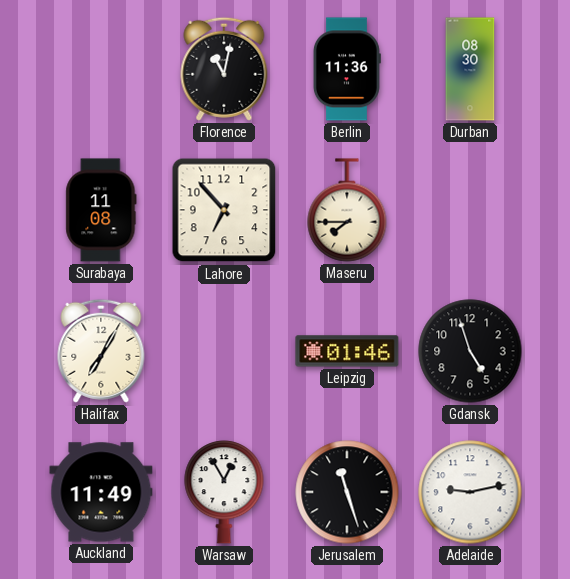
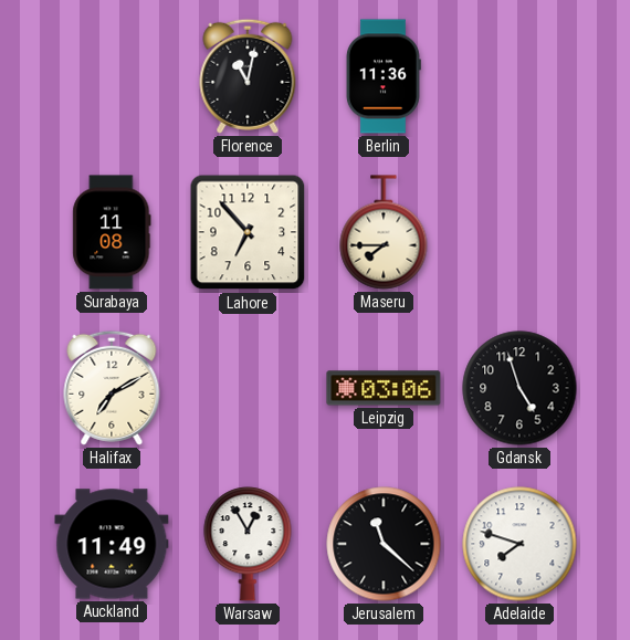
Durban: 08:30 -> none (470, 69)
Halifax: 7:05 -> 7:10 (112, 388)
Leipzig: 01:46 -> 03:06 (384, 388)
Jerusalem: 11:27 -> 11:22 (384, 544)
Adelaide: 9:13 -> 7:48 (519, 544)
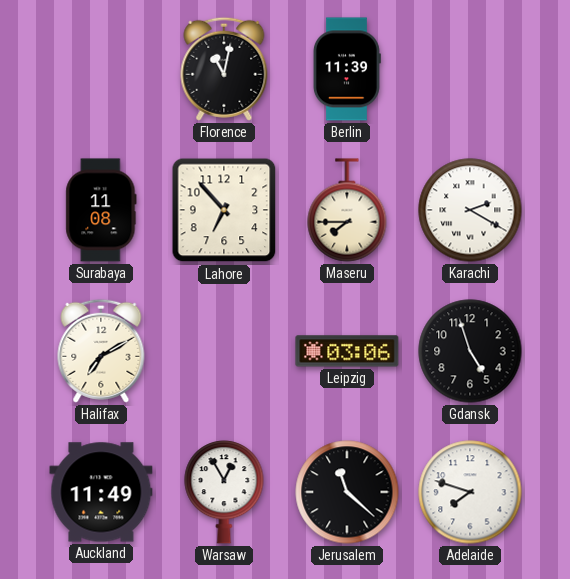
Berlin: 11:36 -> 11:39 (347, 69)
Karachi: none -> 2:20 (470, 210)
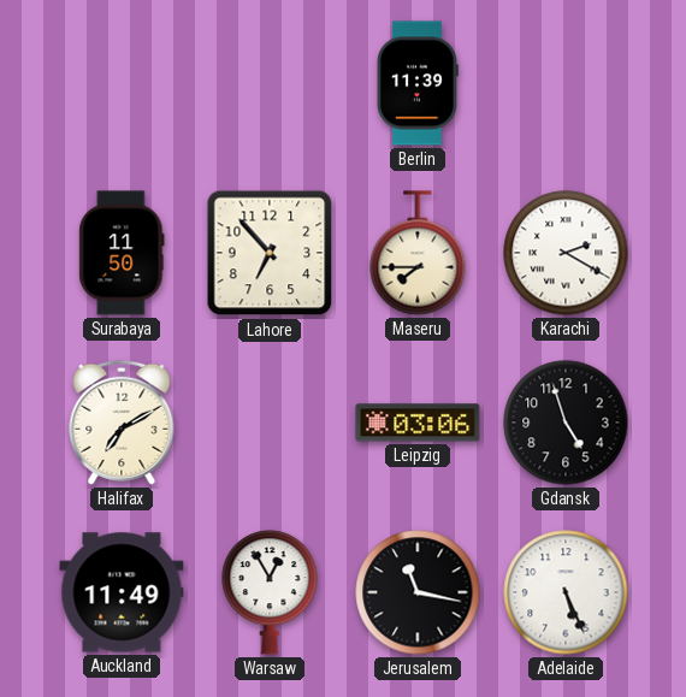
Florence: 11:02 -> none (224, 69)
Surabaya: 11:08 -> 11:50 (122, 253)
Jerusalem: 11:22 -> 11:17 (418, 592)
Adelaide: 7:48 -> 5:26 (566, 592)
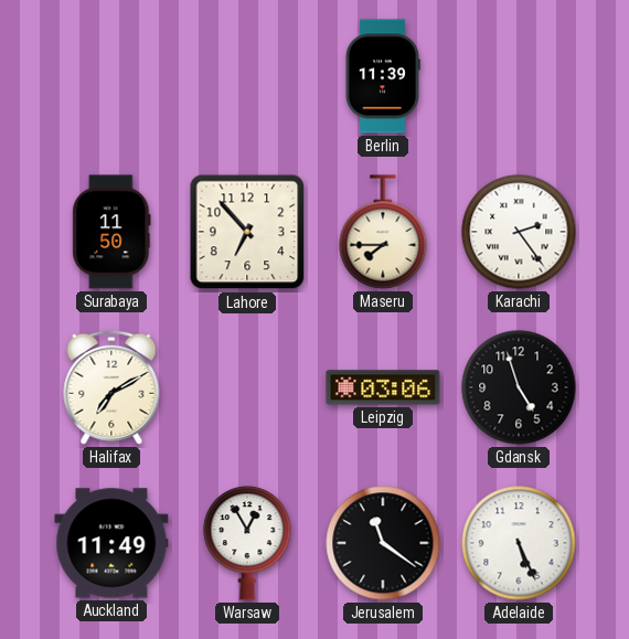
Karachi: 2:20 -> 2:24 (519, 232)
Jerusalem: 11:17 -> 11:21 (383, 543)
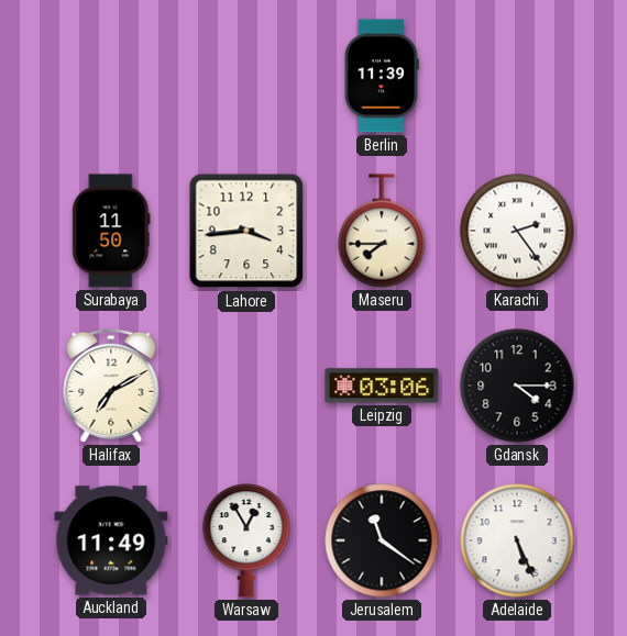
Lahore: 6:53 -> 3:44 (246, 231)
Gdansk: 4:57 -> 4:15 (517, 386)
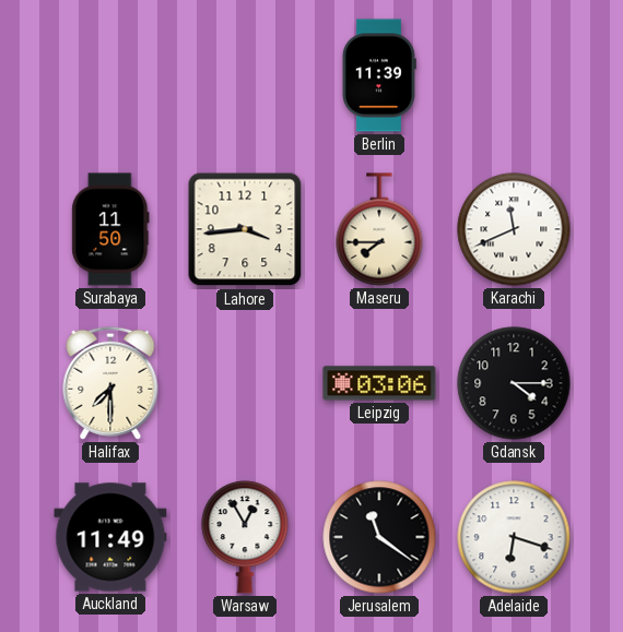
Karachi: 2:24 -> 11:41 (514, 229)
Halifax: 7:10 -> 7:30 (110, 383)
Adelaide: 5:26 -> 6:18 (514, 537)
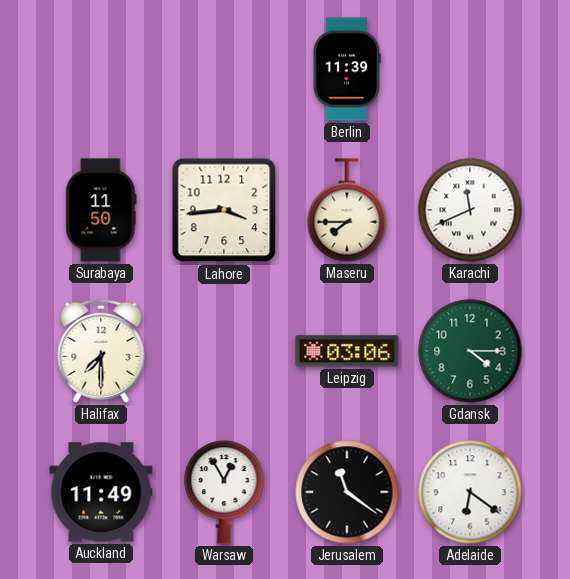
Gdansk dial: black -> green (470, 351)
Adelaide: 6:18 -> 6:21 (470, 492)
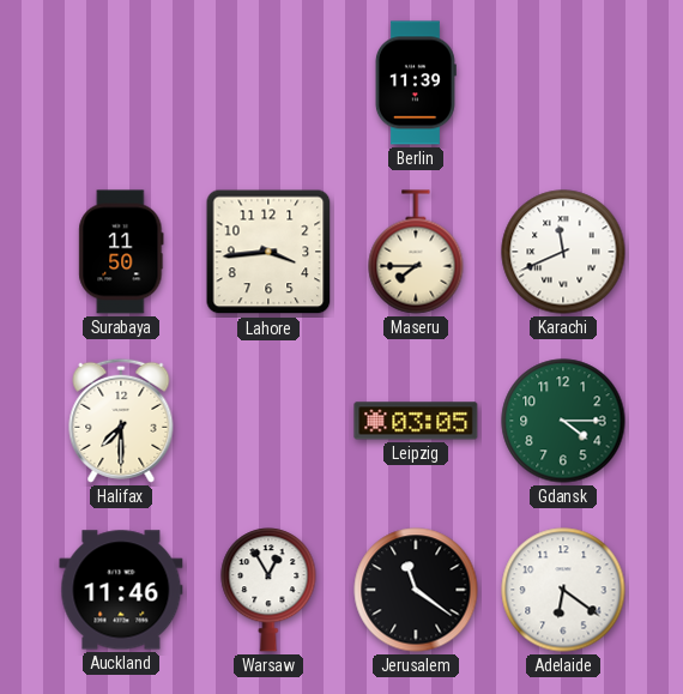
Leipzig: 03:06 -> 03:05 (416, 421)
Auckland: 11:49 -> 11:46 (121, 590)
